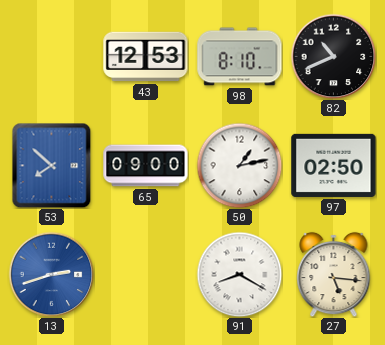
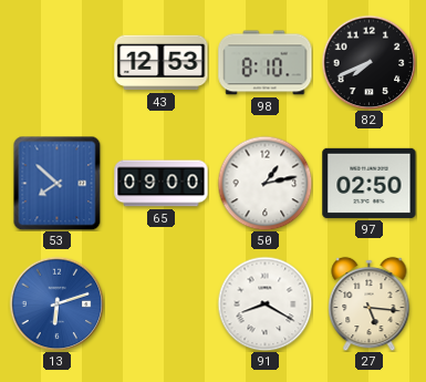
82: 10:41 -> 7:41 (368, 62)
13: 2:42 -> 6:12 (56, 303)
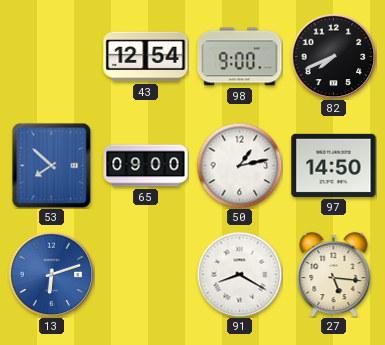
43: 12:53 -> 12:54 (146, 57)
98: 8:10 -> 9:00 (240, 57)
97: 02:50 -> 14:50 (334, 165)
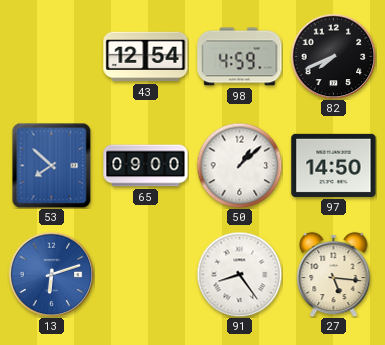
98: 9:00 -> 4:59 (240, 57)
50: 1:13 -> 1:08 (239, 165)
91: 8:20 -> 8:24 (239, 274)
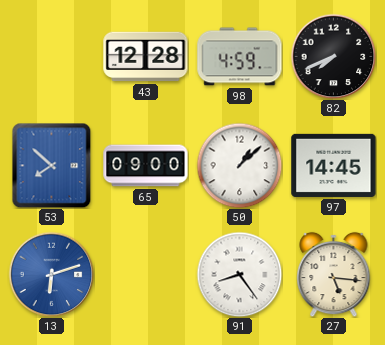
43: 12:54 -> 12:28 (146, 57)
97: 14:50 -> 14:45 (334, 165)
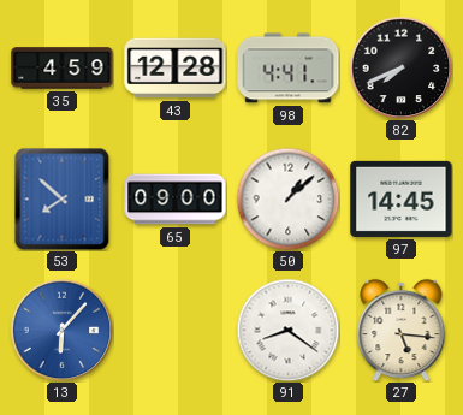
35: none -> 4:59 (63, 69)
98: 4:59 -> 4:41 (289, 69)
13: 6:12 -> 6:07 (61, 330)
91: 8:24 -> 8:21 (287, 330)
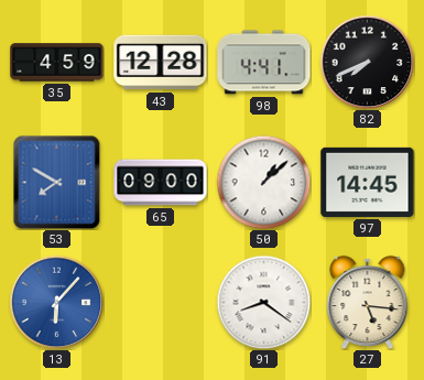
53: 7:52 -> 7:50 (57, 182)
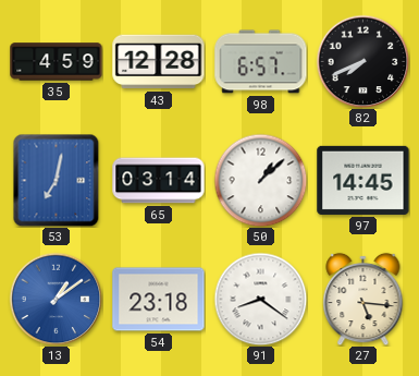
98: 4:41 -> 6:57 (261, 62)
53: 7:50 -> 7:02 (57, 180)
65: 09:00 -> 03:14 (159, 181)
13: 6:07 -> 1:09 (56, 299)
54: none -> 23:18 (159, 300)
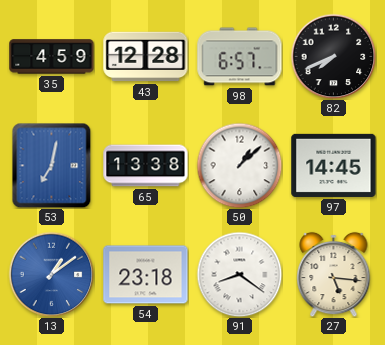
65: 03:14 -> 13:38 (146, 166)
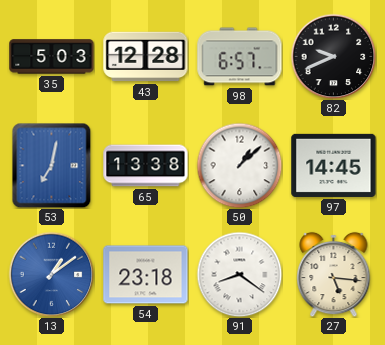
35: 4:59 -> 5:03 (52, 57)
82: 7:41 -> 9:41 (333, 56)
